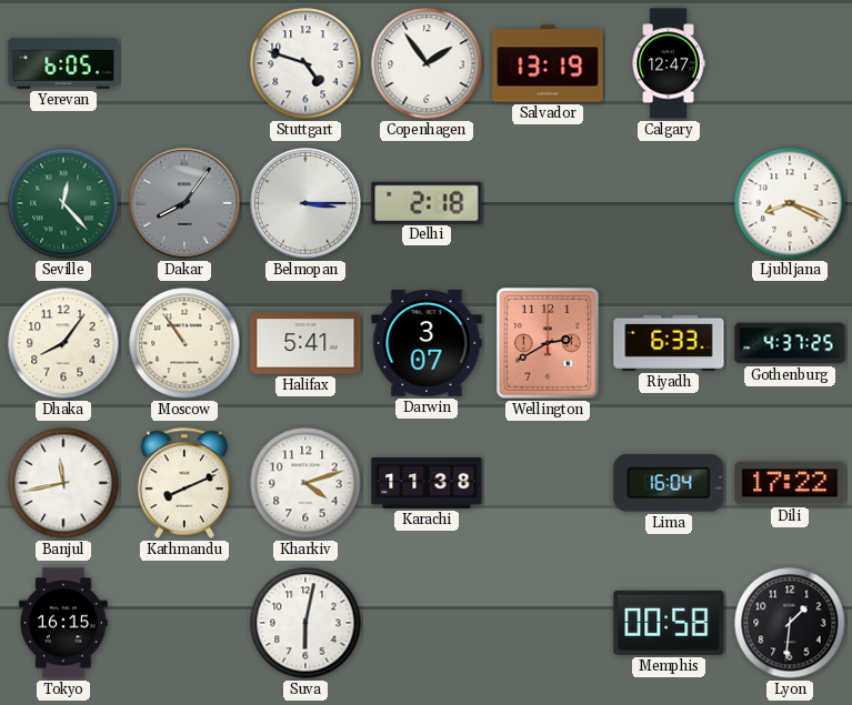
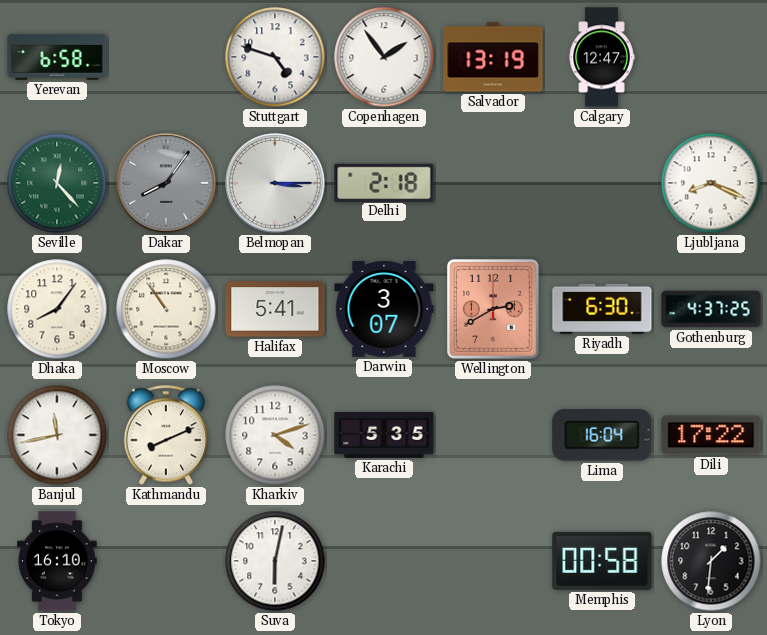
Yerevan: 6:05 -> 6:58 (57, 57)
Riyadh: 6:33 -> 6:30 (602, 309)
Karachi: 11:38 -> 5:35 (384, 435)
Tokyo: 16:15 -> 16:10 (57, 561)
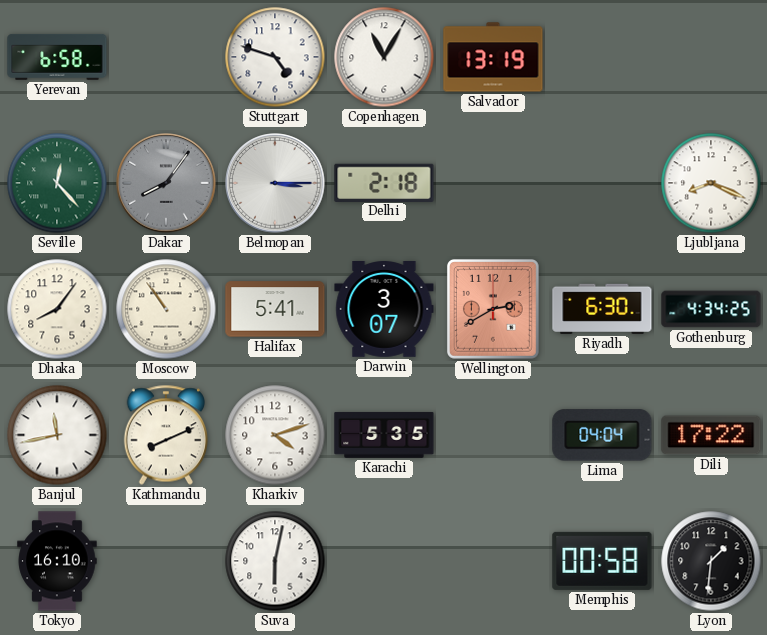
Copenhagen: 1:54 -> 11:05 (384, 57)
Calgary: 12:47 -> none (602, 57)
Gothenburg: 4:37 -> 4:34 (711, 309)
Lima: 16:04 -> 04:04 (602, 435)
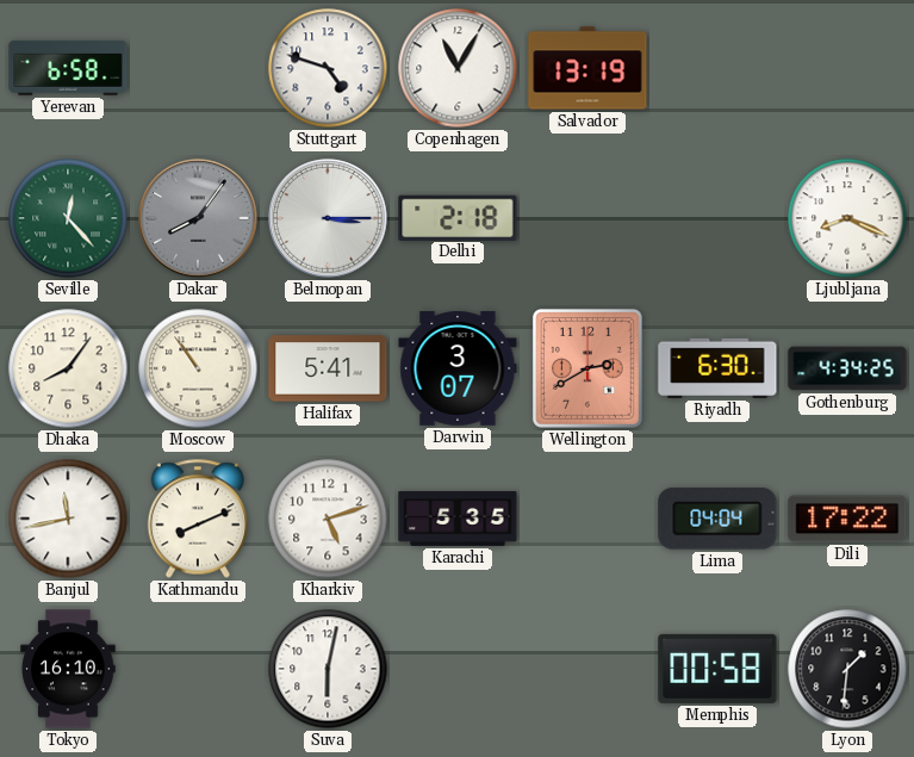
Kharkiv: 4:12 -> 5:12 (328, 519)
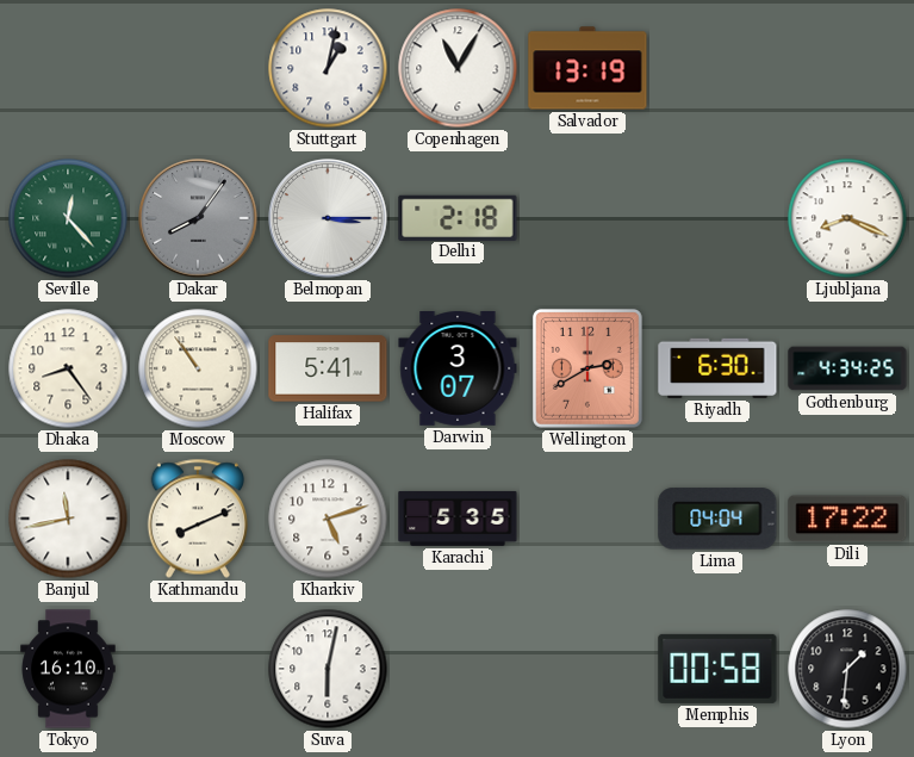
Yerevan: 6:58 -> none (68, 68)
Stuttgart: 4:48 -> 1:02 (328, 68)
Dhaka: 8:06 -> 8:24 (68, 368)
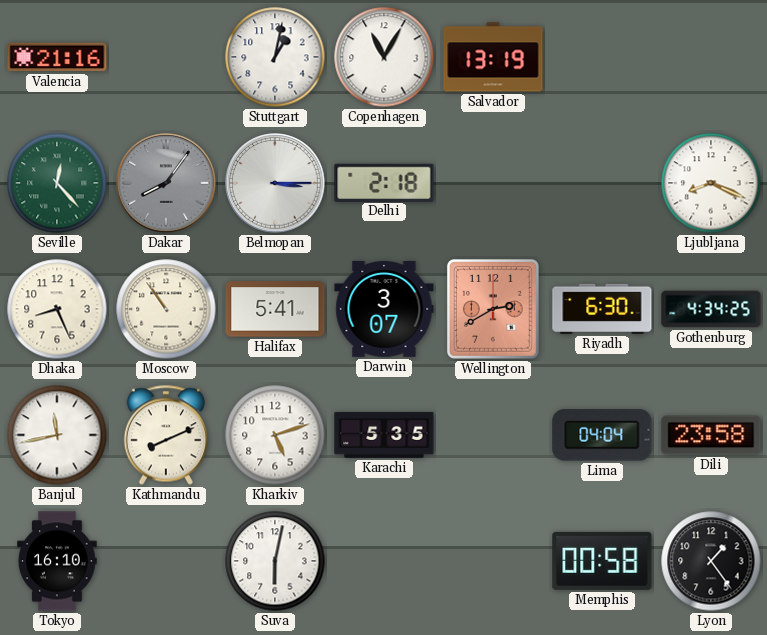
Valencia: none -> 21:16 (57, 57)
Dhaka: 8:24 -> 8:26 (57, 309)
Dili: 17:22 -> 23:58 (711, 435)
Lyon: 1:31 -> 1:24 (711, 561)
